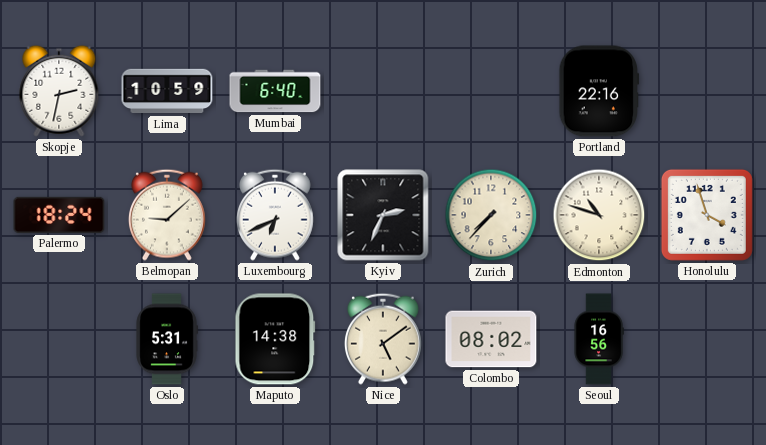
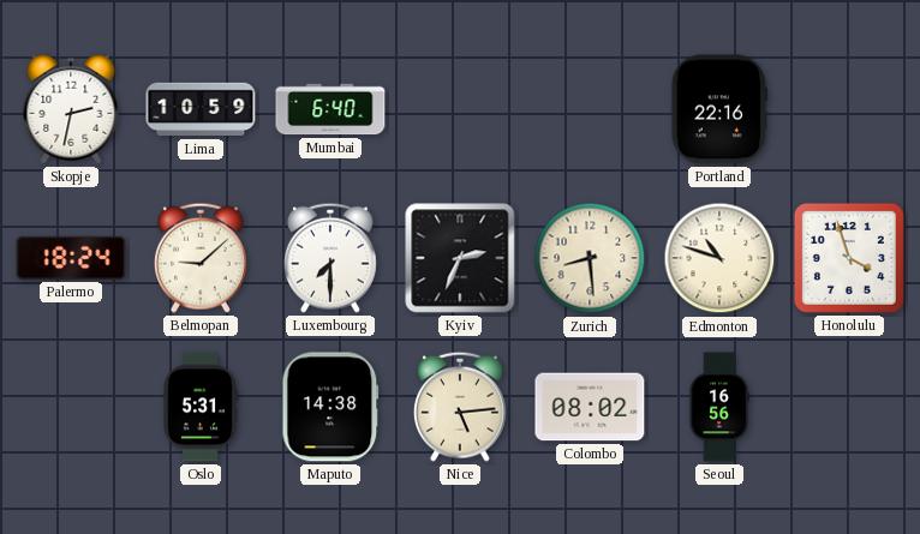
Luxembourg: 6:41 -> 7:30 (330, 258)
Zurich: 7:37 -> 8:29 (590, 258)
Nice: 5:09 -> 5:14 (460, 407)
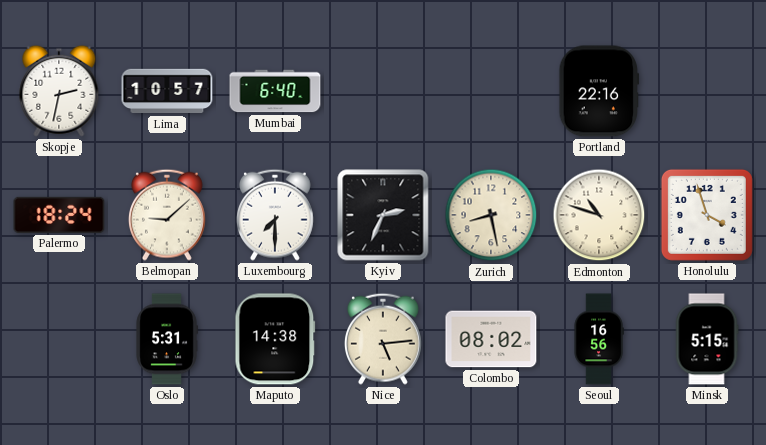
Lima: 10:59 -> 10:57 (167, 91)
Zurich: 8:29 -> 8:28 (491, 215)
Minsk: none -> 5:15 (707, 339)
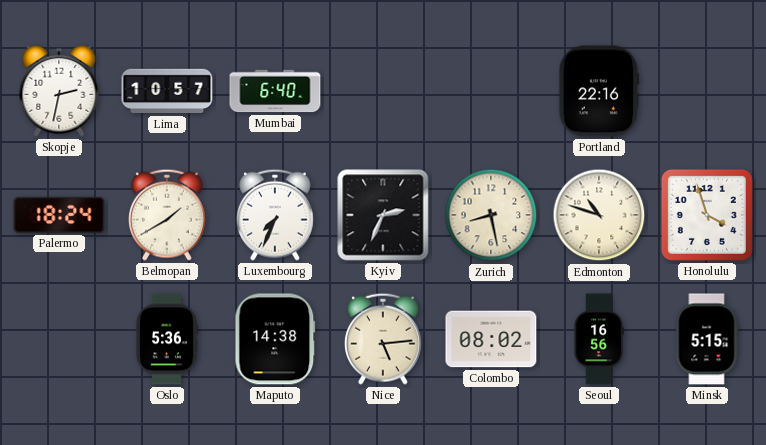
Belmopan: 9:08 -> 1:40 (167, 215)
Luxembourg: 7:30 -> 7:34 (275, 215)
Oslo: 5:31 -> 5:36 (167, 339)
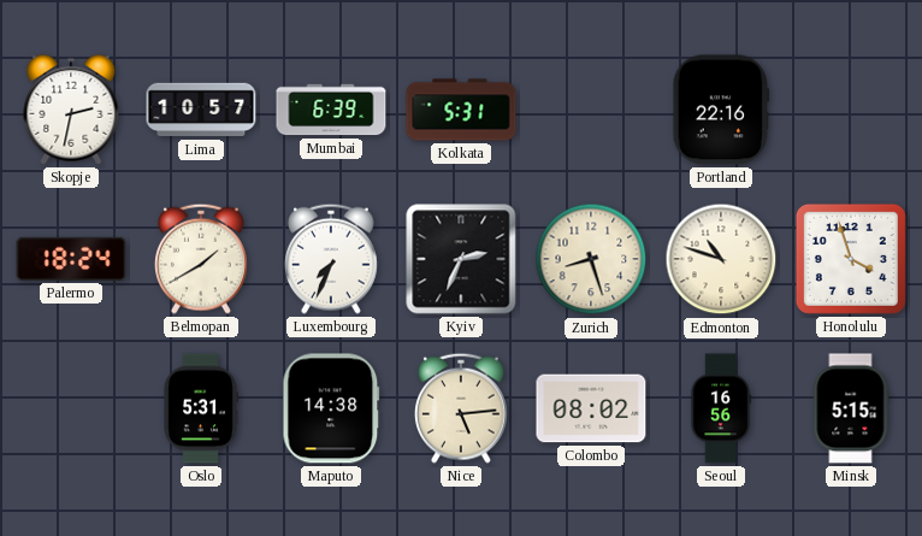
Mumbai: 6:40 -> 6:39 (331, 110)
Kolkata: none -> 5:31 (461, 110)
Zurich: 8:28 -> 8:27 (591, 259)
Oslo: 5:36 -> 5:31 (201, 408)
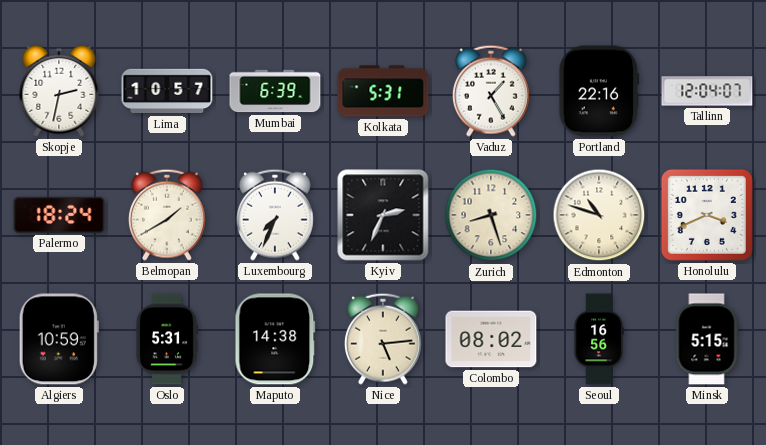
Vaduz: none -> 1:25 (491, 91)
Tallinn: none -> 12:04 (707, 91)
Honolulu: 3:57 -> 3:41 (707, 215)
Algiers: none -> 10:59 (59, 339)
